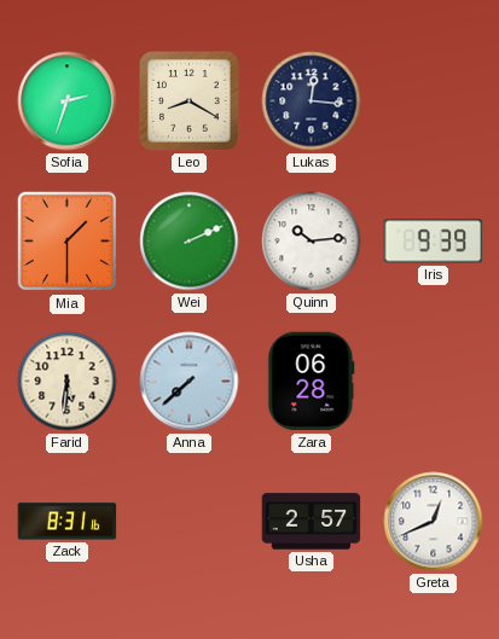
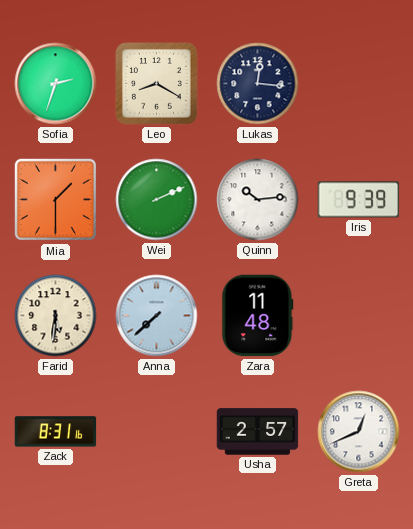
Zara: 06:28 -> 11:48 (258, 316)
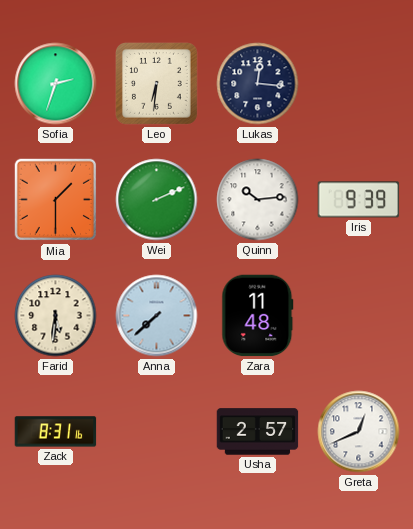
Leo: 8:20 -> 6:31 (156, 83)
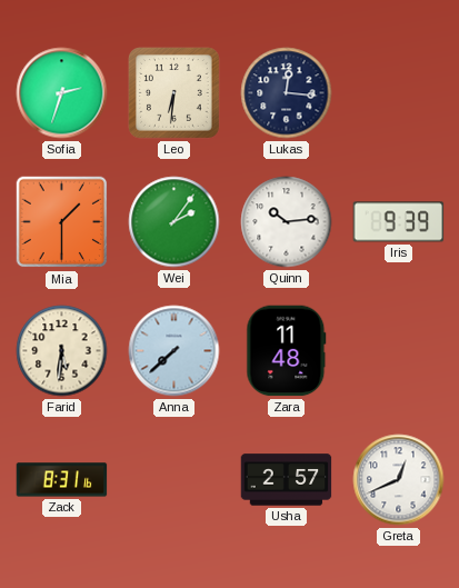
Wei: 2:11 -> 2:06 (174, 222)
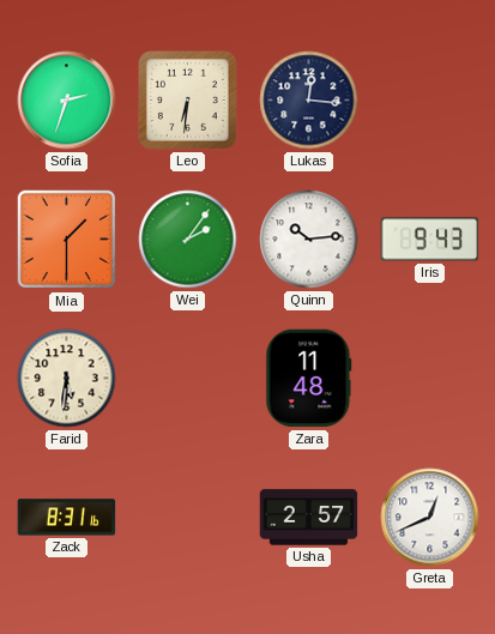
Iris: 9:39 -> 9:43 (430, 240)
Anna: 7:38 -> none (174, 351)
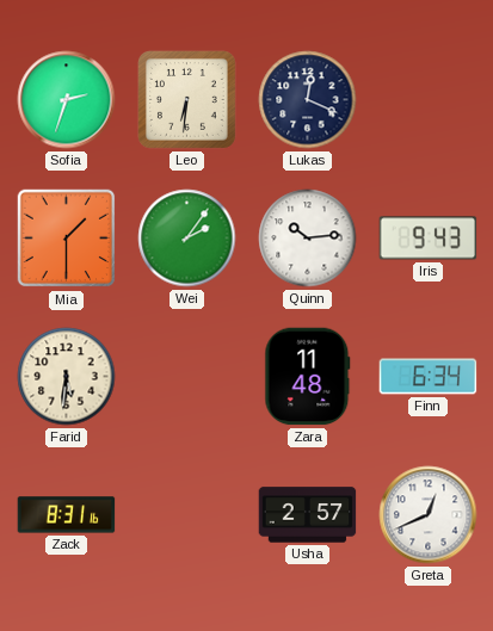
Lukas: 12:16 -> 12:19 (308, 100)
Finn: none -> 6:34 (429, 377)
